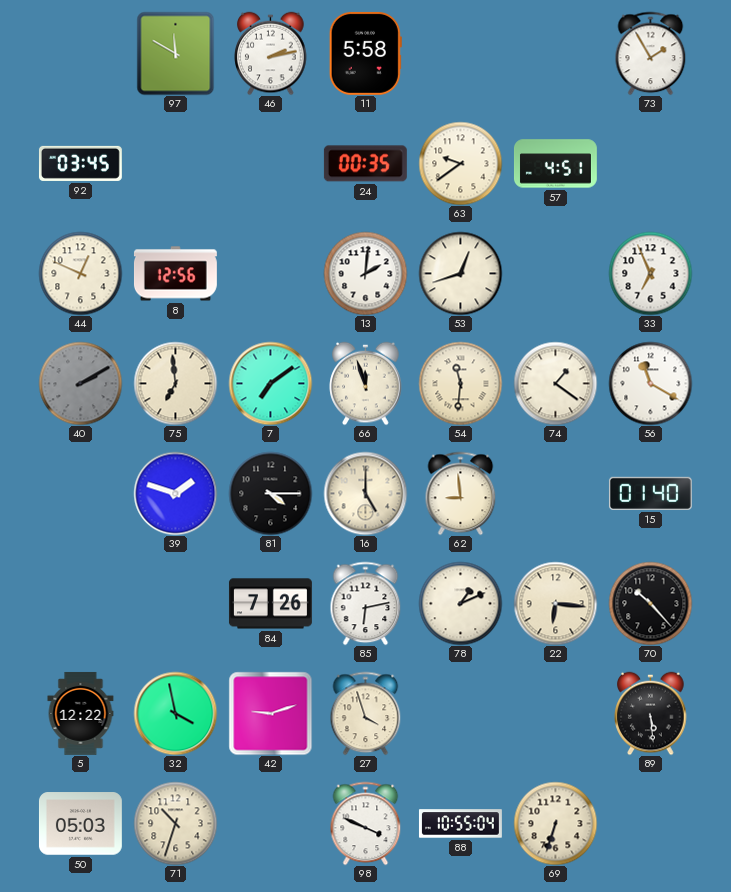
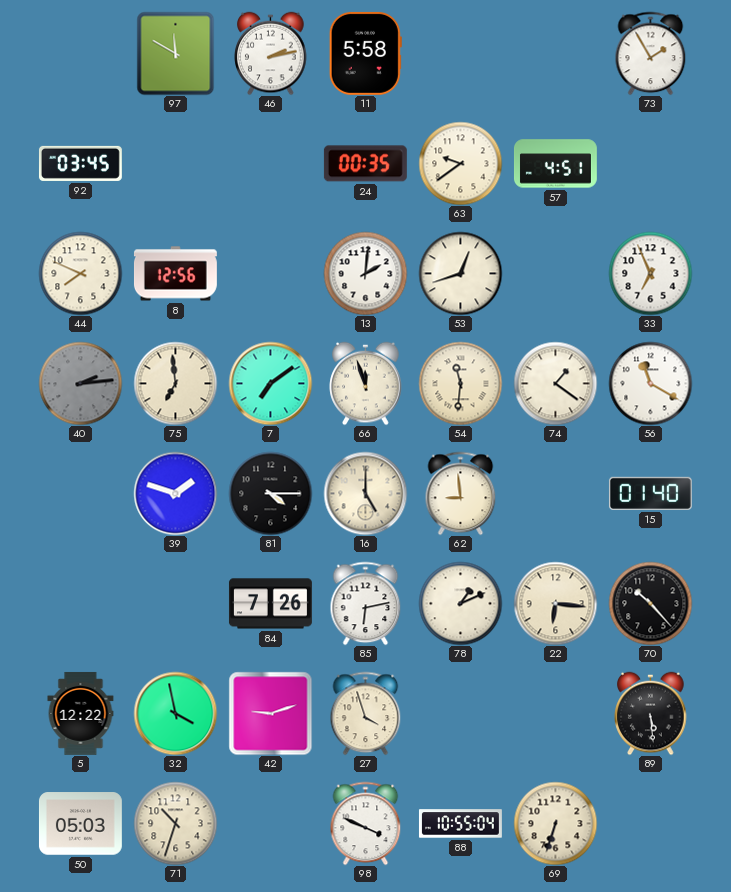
44: 12:49 -> 7:49 (80, 273)
40: 2:10 -> 2:14 (80, 383)
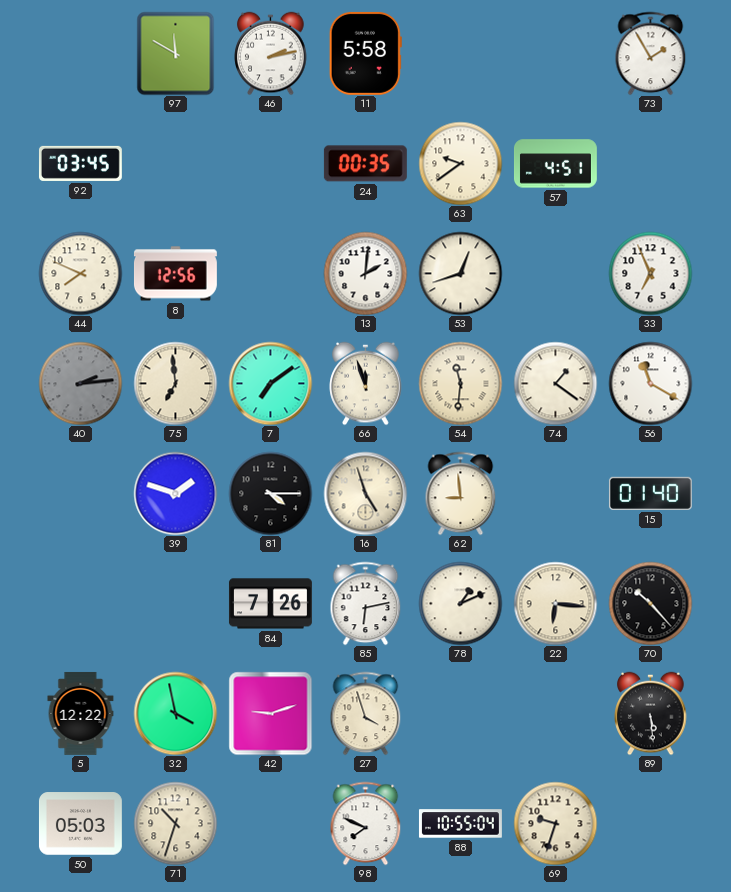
16: 5:00 -> 4:57 (365, 493)
98: 3:49 -> 7:49 (366, 823)
69: 6:33 -> 9:33 (555, 823)
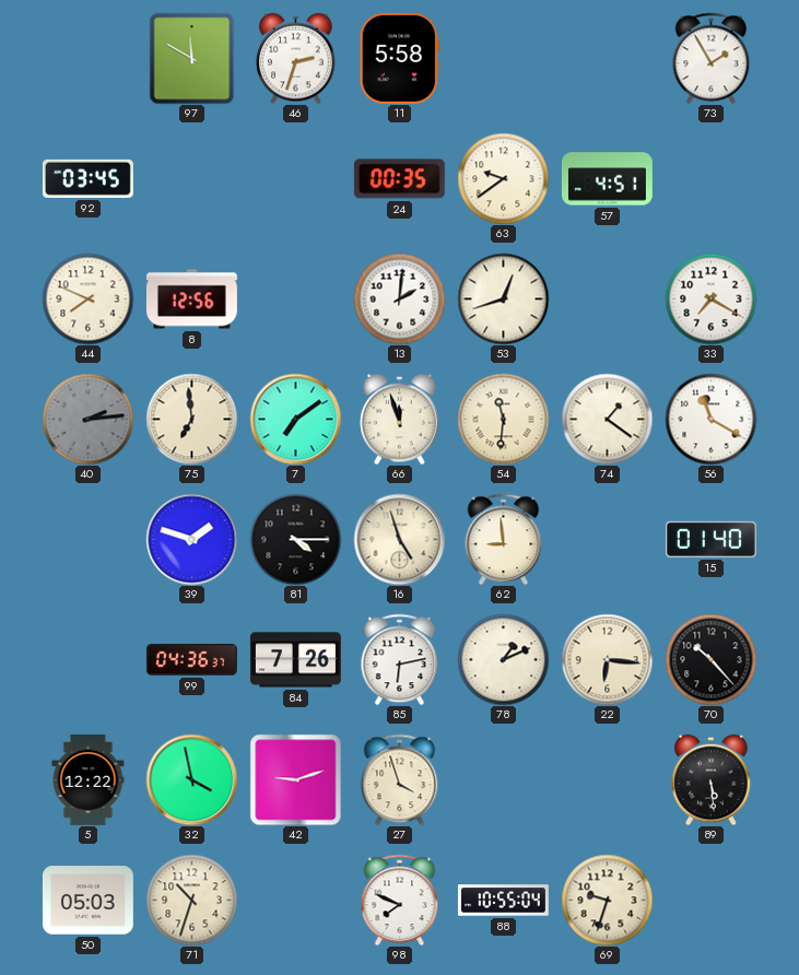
46: 2:13 -> 2:33 (296, 58)
33: 6:56 -> 7:20 (710, 298)
99: none -> 04:36 (191, 660)
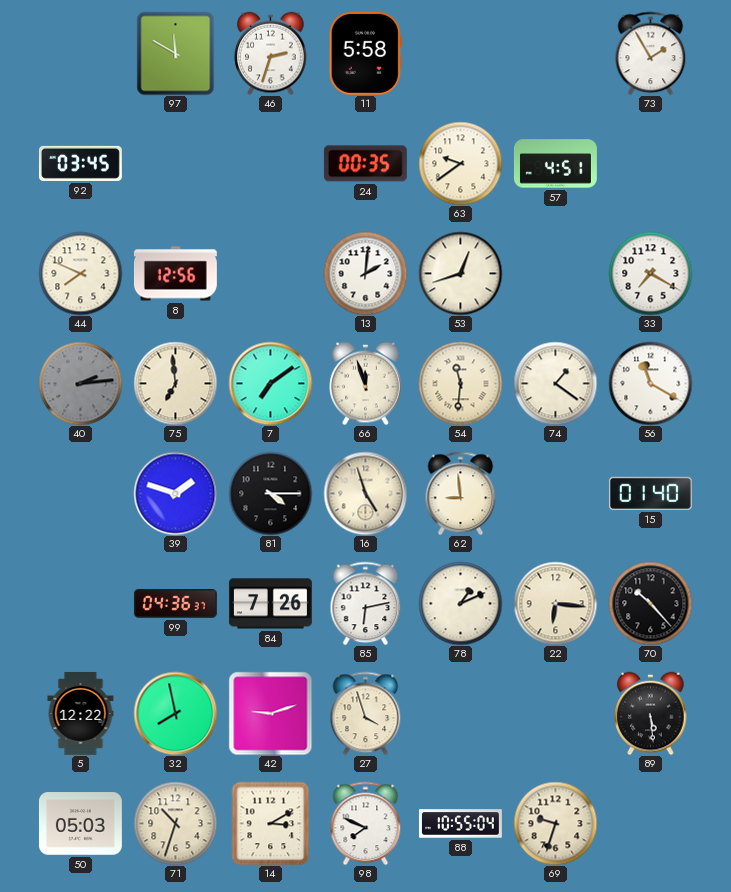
32: 3:58 -> 7:58 (175, 713)
14: none -> 3:10 (271, 823)
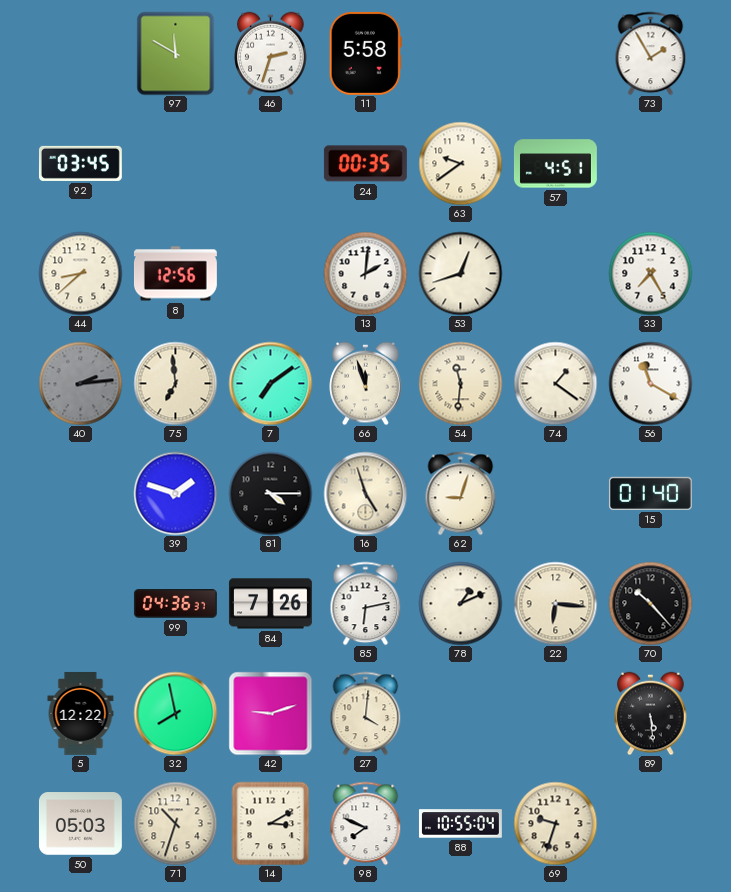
44: 7:49 -> 8:38 (80, 273)
33: 7:20 -> 7:25 (650, 273)
62: 8:59 -> 9:03 (461, 493)
27: 3:57 -> 4:01 (366, 713)
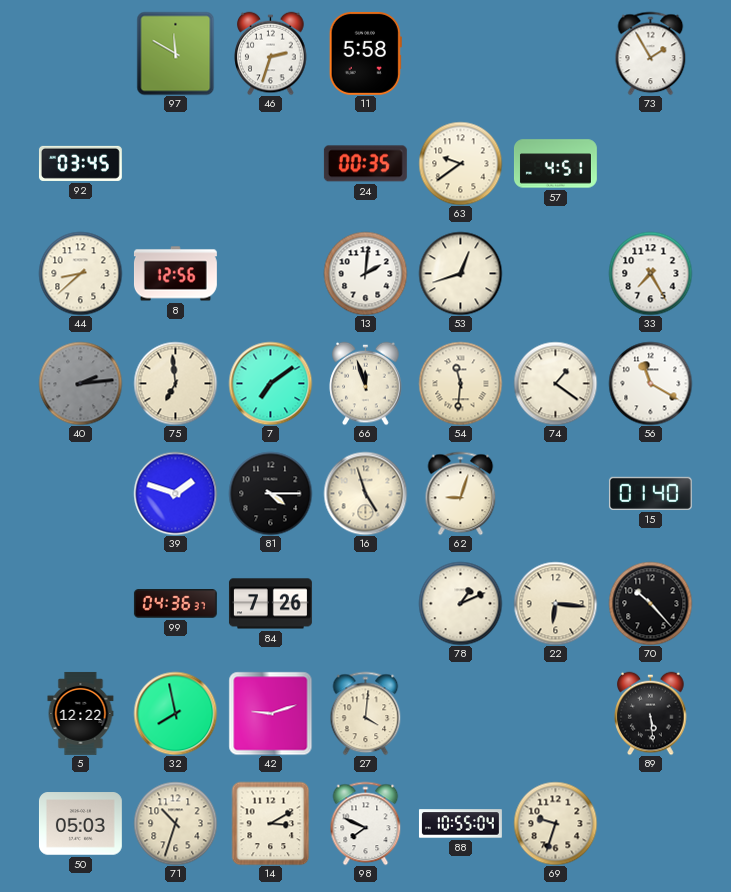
85: 6:13 -> none (366, 603)
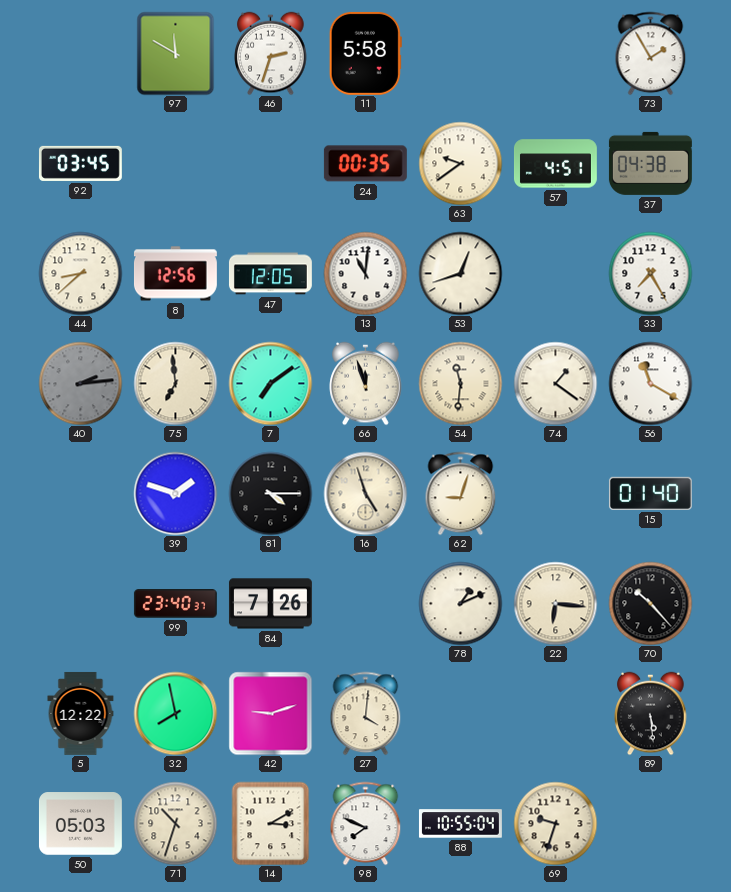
37: none -> 04:38 (650, 163)
47: none -> 12:05 (270, 274)
13: 2:01 -> 11:01 (365, 273)
99: 04:36 -> 23:40 (175, 604)
